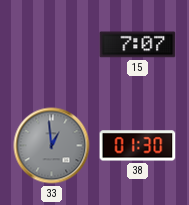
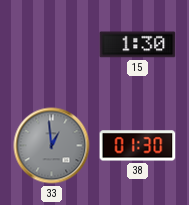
15: 7:07 -> 1:30 (138, 45)
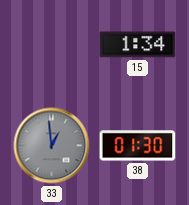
15: 1:30 -> 1:34 (138, 45)
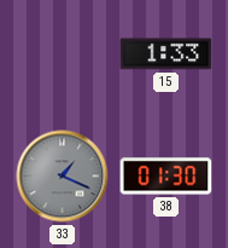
15: 1:34 -> 1:33 (166, 54)
33: 12:59 -> 1:19 (63, 177)
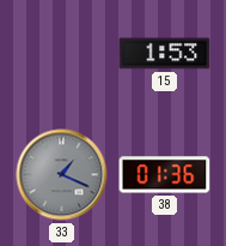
15: 1:33 -> 1:53 (165, 54)
38: 01:30 -> 01:36 (165, 175)
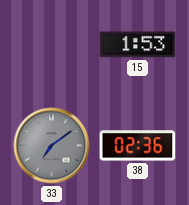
33: 1:19 -> 7:09 (52, 146)
38: 01:36 -> 02:36 (138, 146)
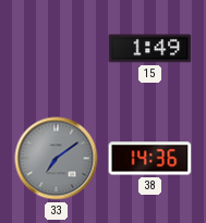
15: 1:53 -> 1:49 (150, 49)
38: 02:36 -> 14:36 (150, 159)
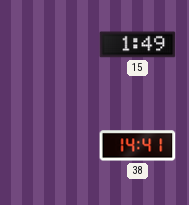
33: 7:09 -> none (57, 159)
38: 14:36 -> 14:41 (138, 146)
